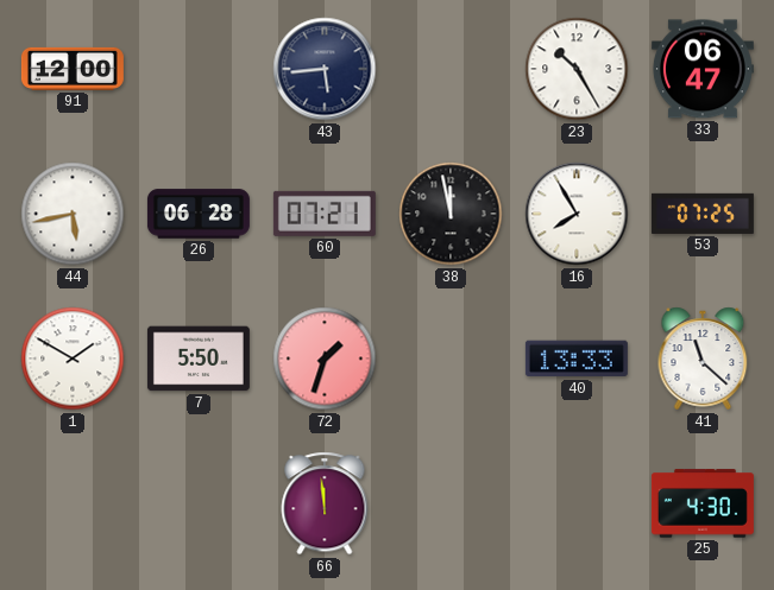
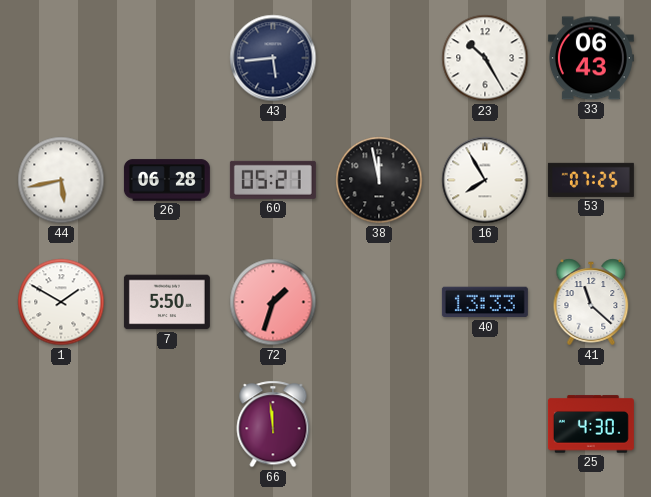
91: 12:00 -> none (73, 69)
33: 06:47 -> 06:43 (591, 58)
60: 07:21 -> 05:21 (273, 180)
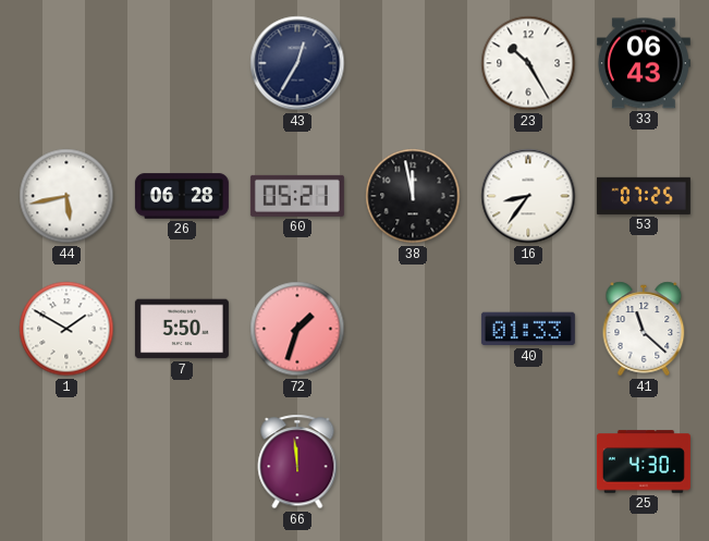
43: 5:44 -> 12:35 (297, 63)
16: 7:55 -> 8:36 (528, 196)
40: 13:33 -> 01:33 (528, 329)
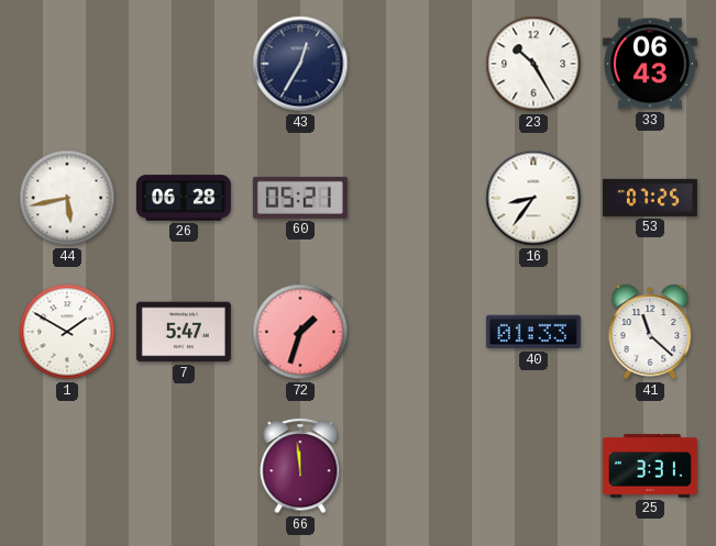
38: 11:58 -> none (413, 196)
7: 5:50 -> 5:47 (184, 332)
25: 4:30 -> 3:31 (650, 466)
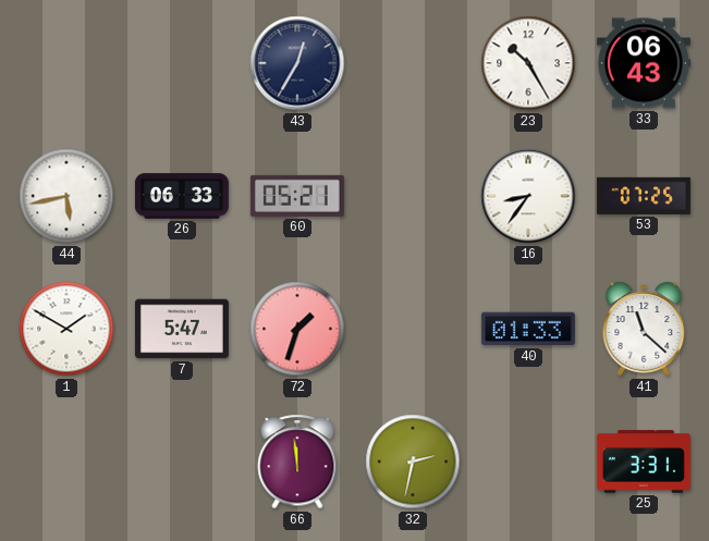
26: 06:28 -> 06:33 (182, 196)
32: none -> 2:32 (413, 462)
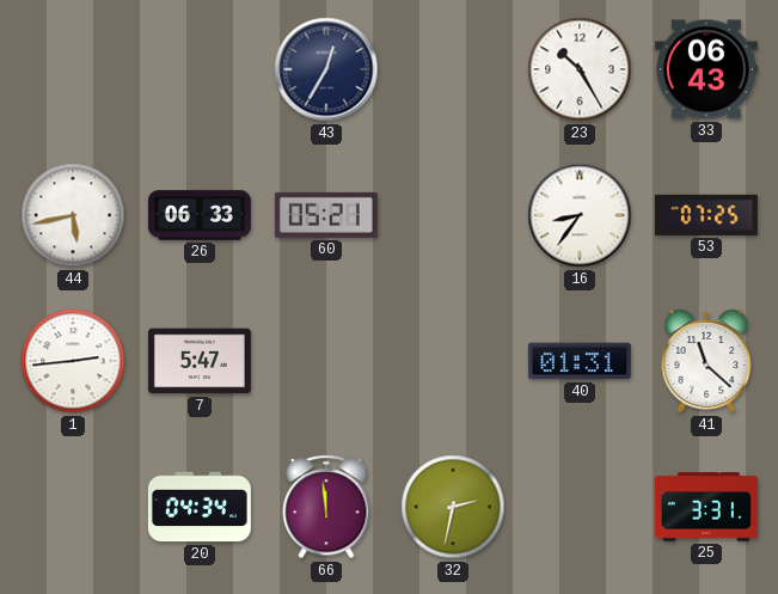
1: 1:50 -> 2:44 (73, 361)
72: 1:33 -> none (297, 329)
40: 01:33 -> 01:31 (580, 361)
20: none -> 04:34 (200, 507)
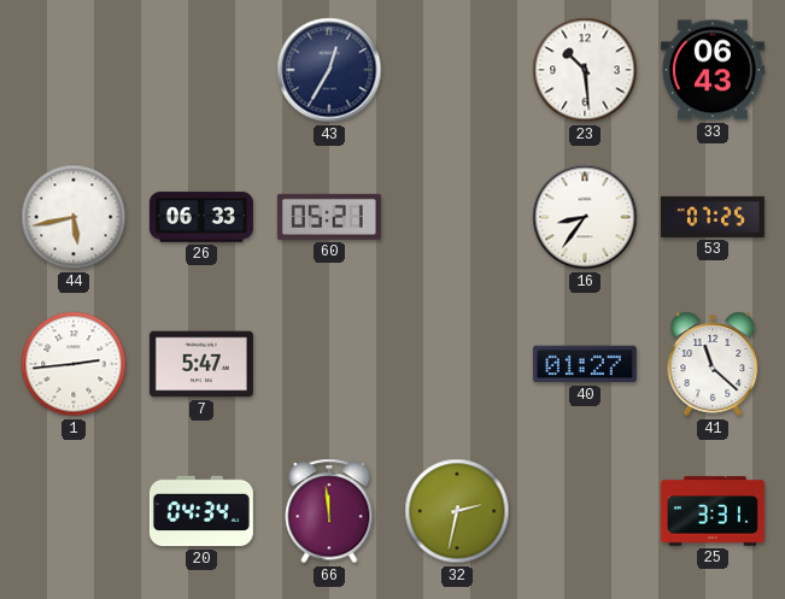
23: 10:25 -> 10:29 (585, 70)
40: 01:31 -> 01:27 (585, 364)
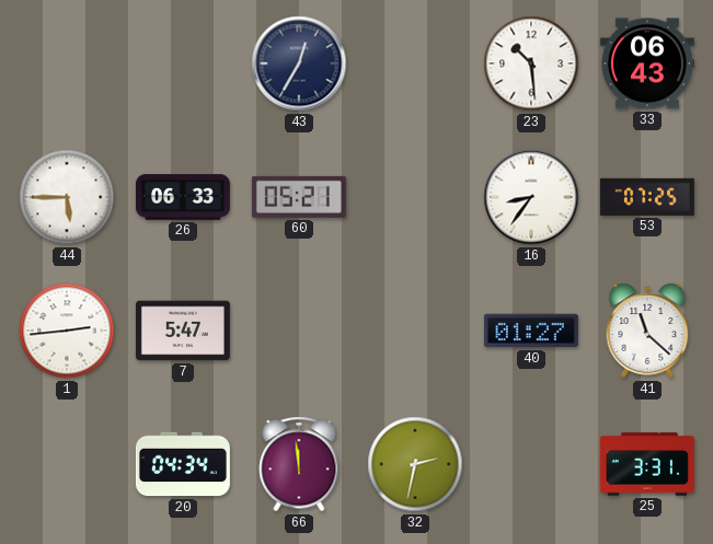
44: 5:43 -> 5:45 (67, 197)
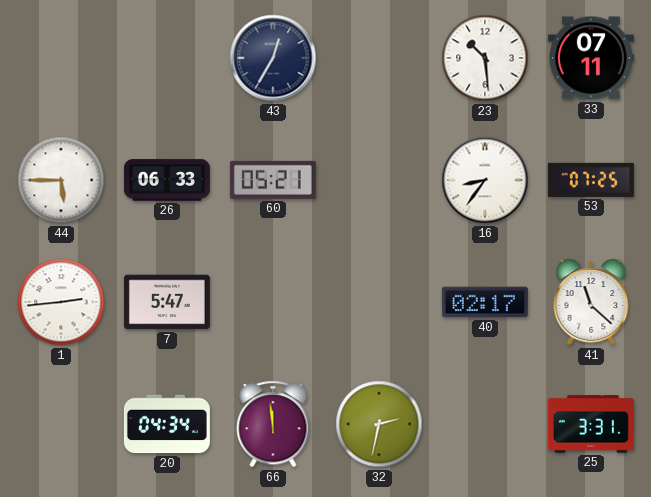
33: 06:43 -> 07:11 (591, 58)
40: 01:27 -> 02:17 (485, 302)
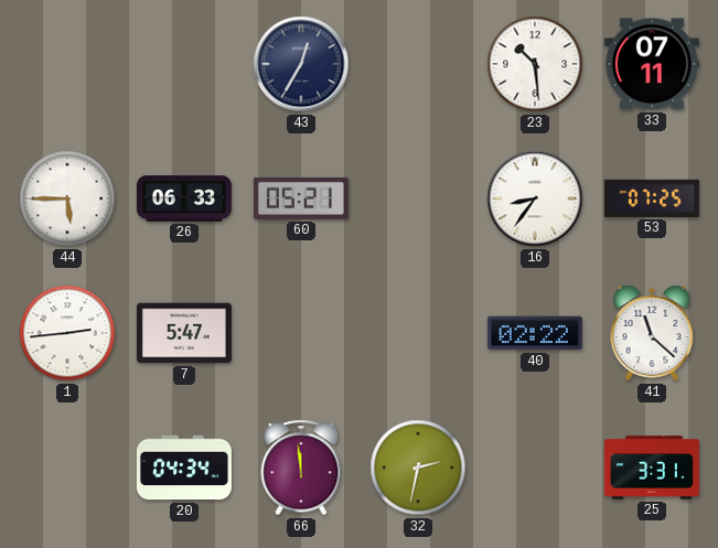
40: 02:17 -> 02:22 (535, 333)
